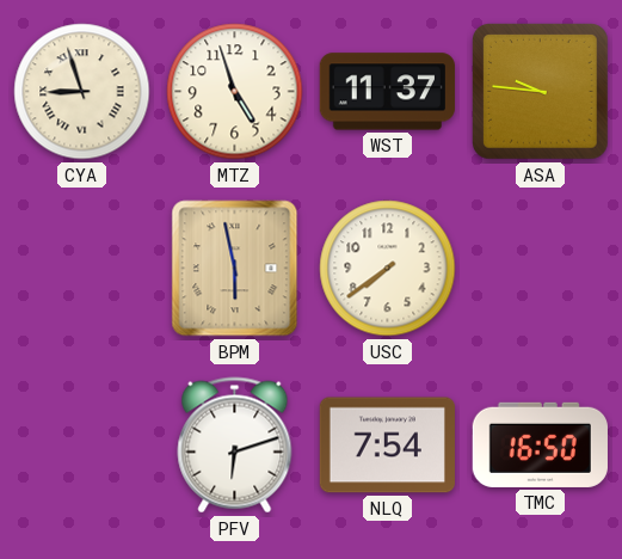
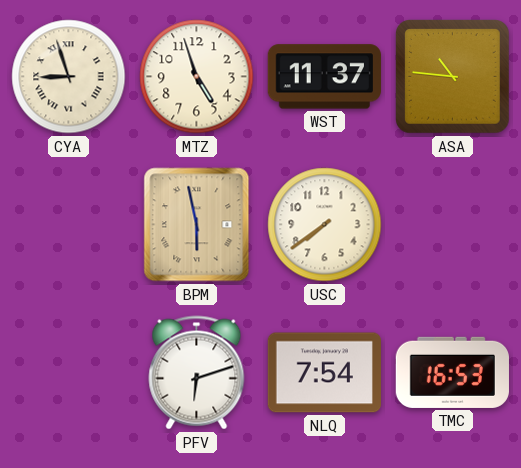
ASA: 9:46 -> 10:46 (453, 77)
TMC: 16:50 -> 16:53 (452, 372)
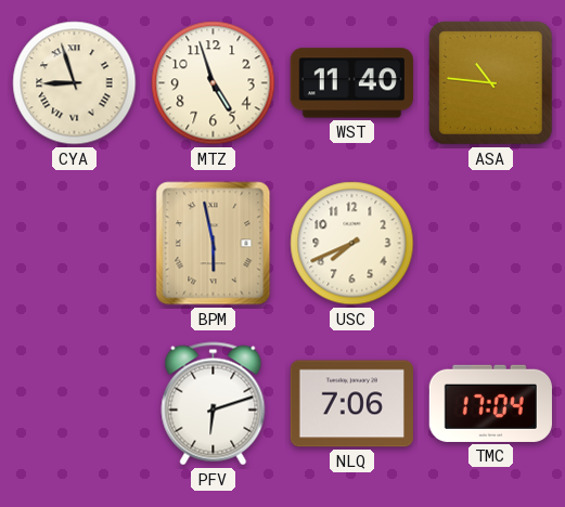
WST: 11:37 -> 11:40 (351, 83)
USC: 7:39 -> 7:41 (352, 244)
NLQ: 7:54 -> 7:06 (351, 404)
TMC: 16:53 -> 17:04 (490, 403)
